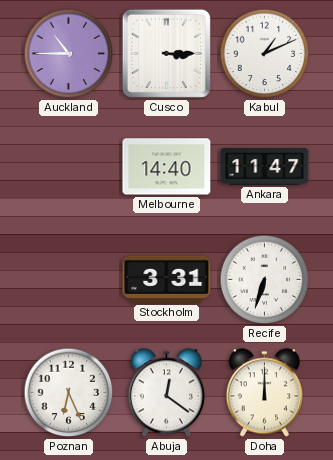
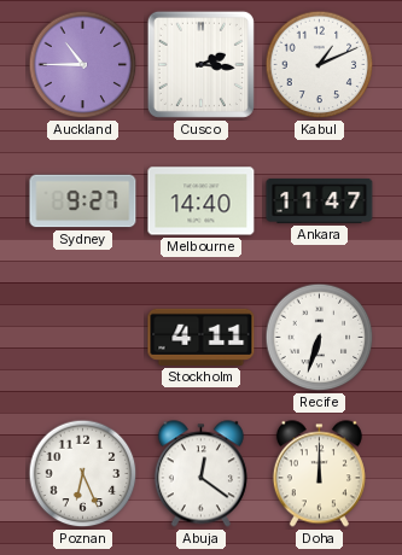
Cusco: 3:15 -> 2:16 (200, 64)
Sydney: none -> 9:27 (83, 201)
Stockholm: 3:31 -> 4:11 (202, 337)
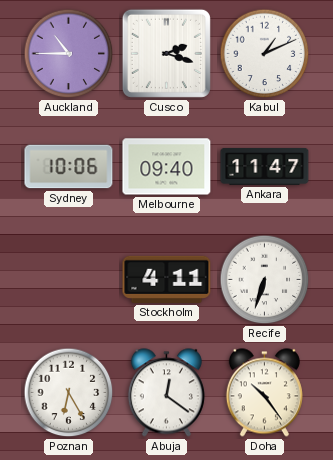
Cusco: 2:16 -> 2:18 (166, 53)
Sydney: 9:27 -> 10:06 (69, 167)
Melbourne: 14:40 -> 09:40 (167, 167)
Poznan: 6:26 -> 6:25 (69, 393)
Doha: 12:00 -> 10:24 (264, 393)
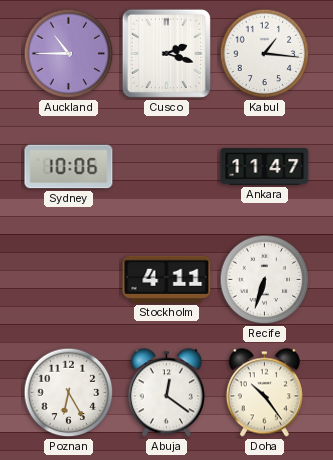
Kabul: 1:11 -> 1:16 (265, 54)
Melbourne: 09:40 -> none (167, 167)
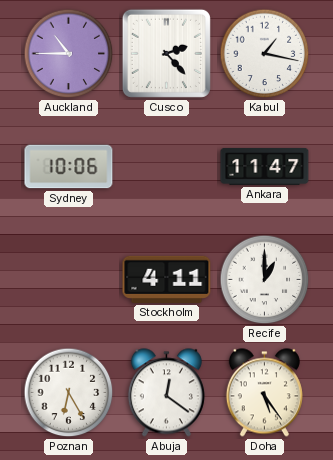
Cusco: 2:18 -> 2:23 (166, 53)
Kabul: 1:16 -> 1:17 (265, 54)
Recife: 6:33 -> 1:00 (265, 280)
Doha: 10:24 -> 5:24 (264, 393)
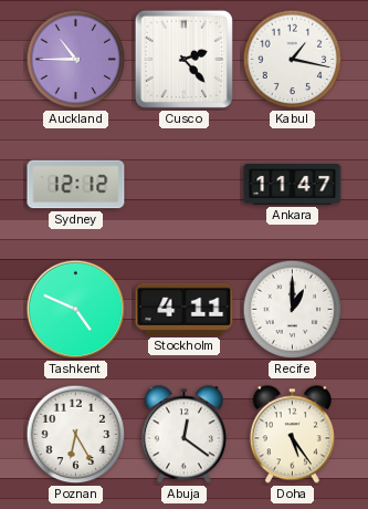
Sydney: 10:06 -> 12:12 (76, 185)
Tashkent: none -> 4:49 (76, 310)
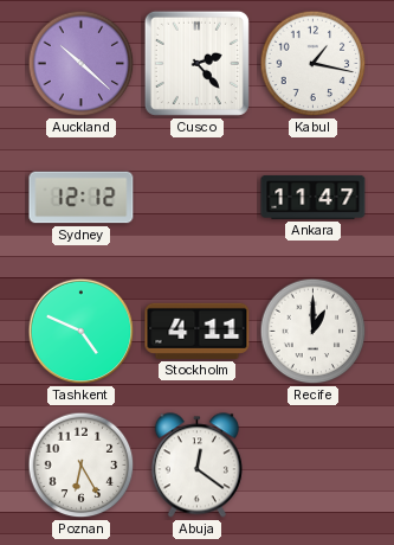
Auckland: 10:45 -> 10:22 (82, 64)
Doha: 5:24 -> none (292, 435)
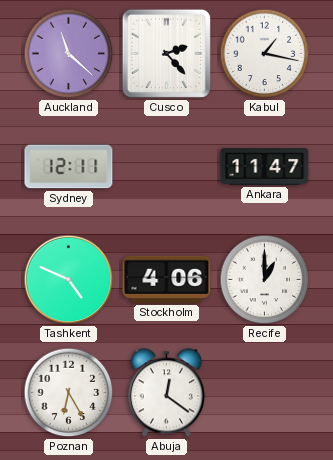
Auckland: 10:22 -> 11:22 (69, 54)
Sydney: 12:12 -> 12:11 (69, 167)
Stockholm: 4:11 -> 4:06 (167, 279)
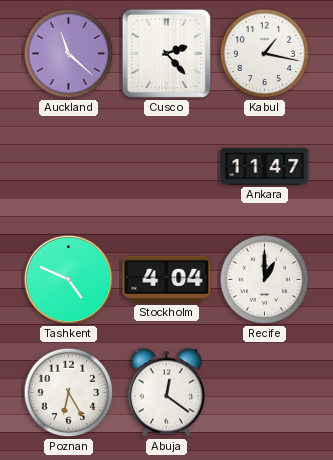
Sydney: 12:11 -> none (69, 167)
Stockholm: 4:06 -> 4:04 (167, 279)
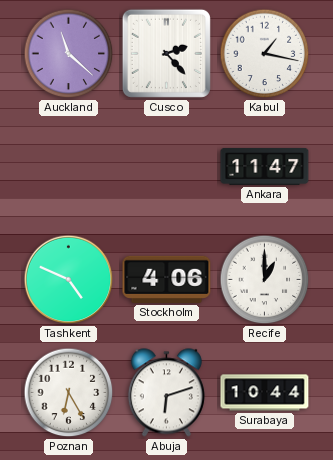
Stockholm: 4:04 -> 4:06 (167, 279)
Abuja: 12:21 -> 6:12 (166, 393)
Surabaya: none -> 10:44 (265, 393)
